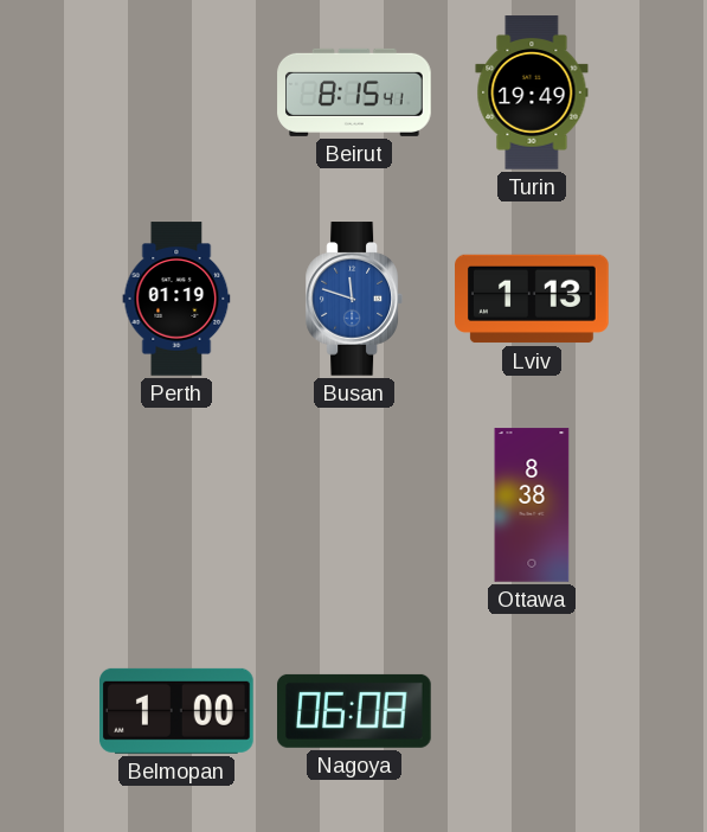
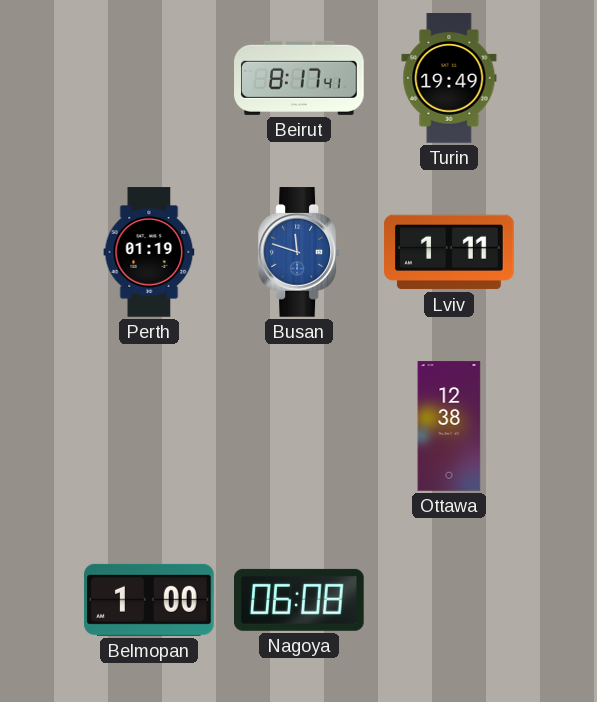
Beirut: 8:15 -> 8:17 (299, 78)
Lviv: 1:13 -> 1:11 (449, 252)
Ottawa: 8:38 -> 12:38 (449, 426)
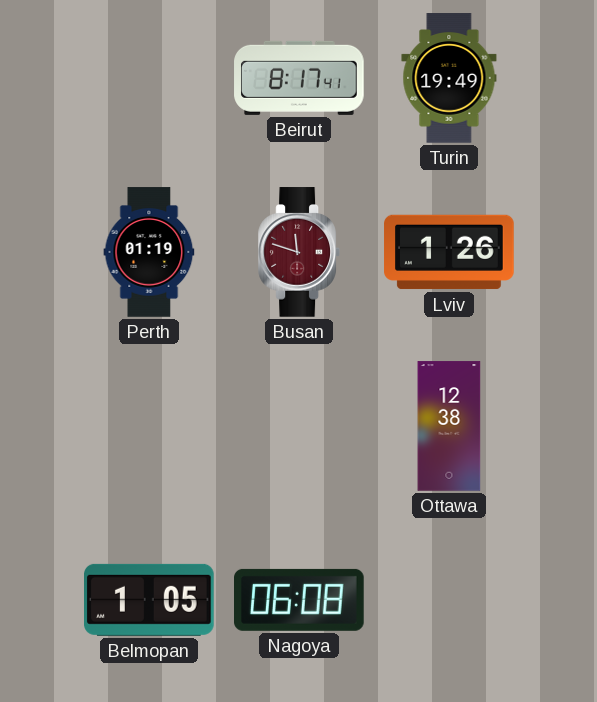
Busan dial: blue -> burgundy (298, 252)
Lviv: 1:11 -> 1:26 (449, 252)
Belmopan: 1:00 -> 1:05 (150, 600)
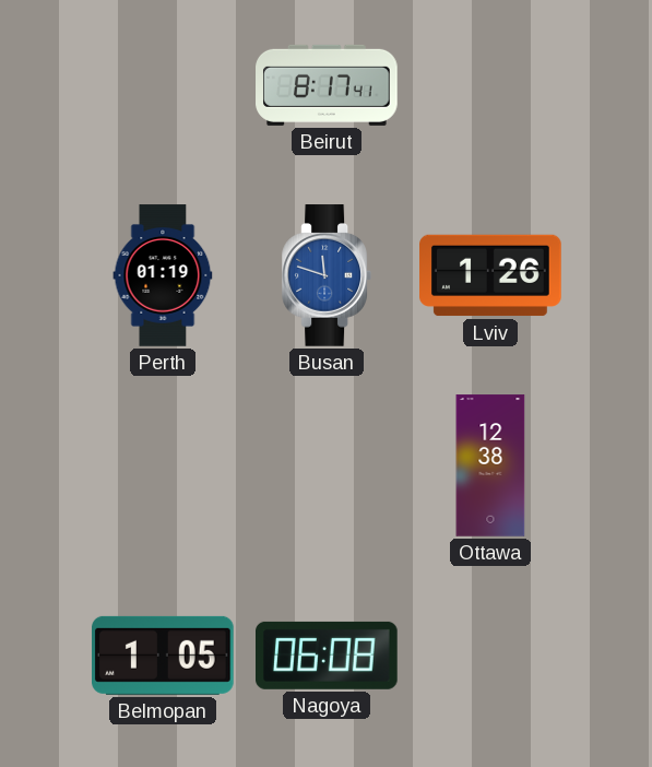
Turin: 19:49 -> none (449, 78)
Busan dial: burgundy -> blue (325, 275)
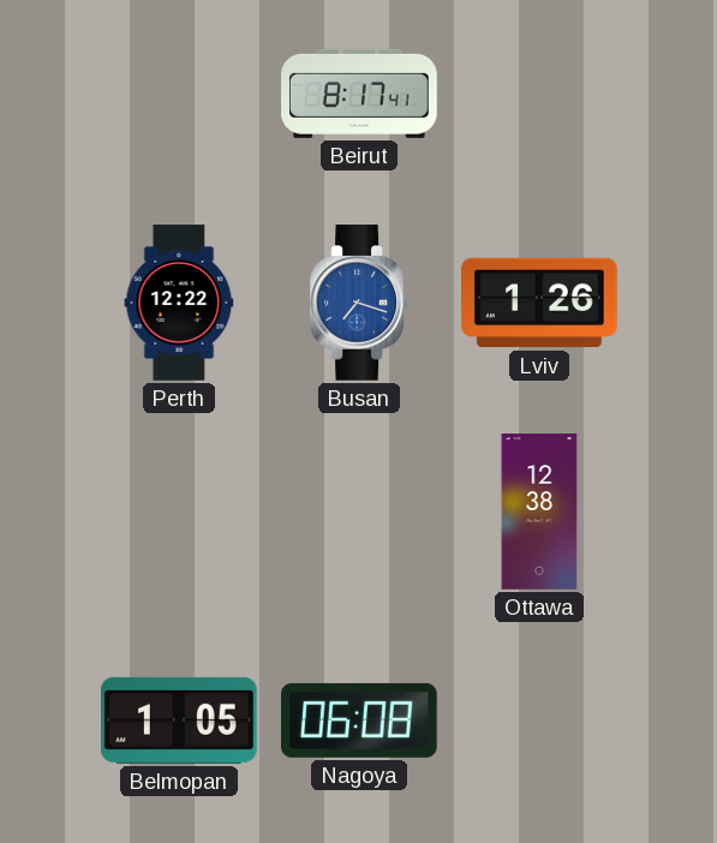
Perth: 01:19 -> 12:22 (179, 303)
Busan: 11:48 -> 7:18 (358, 303)
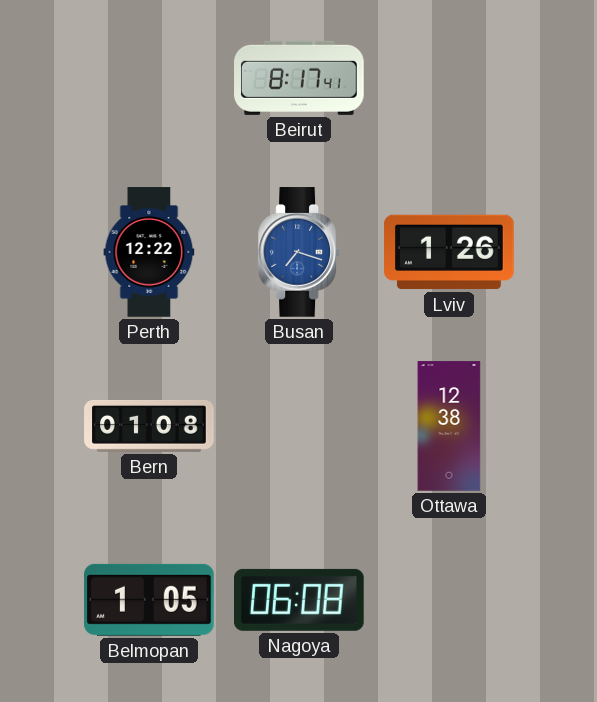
Bern: none -> 01:08 (149, 426)
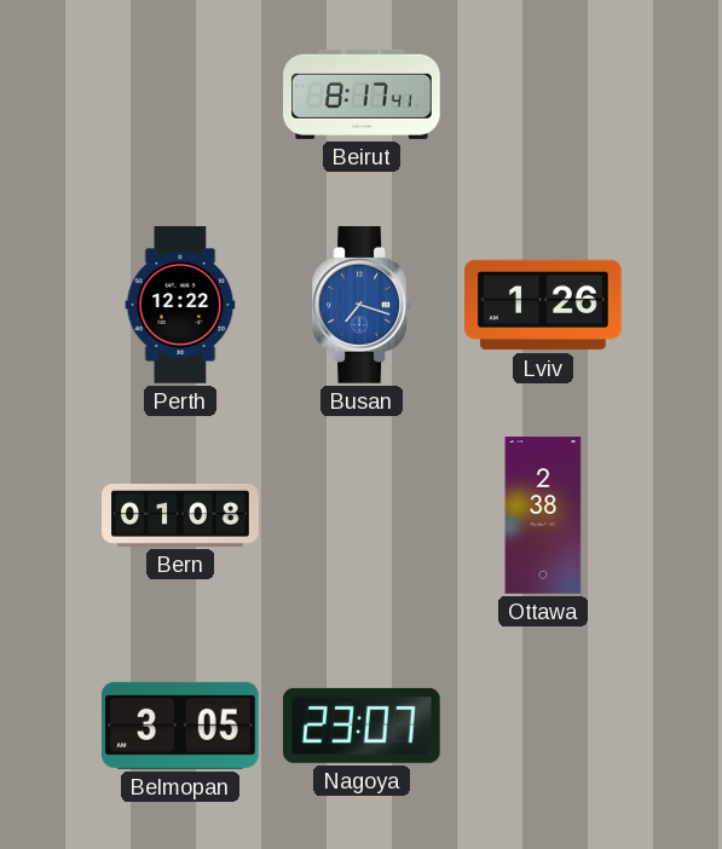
Ottawa: 12:38 -> 2:38 (543, 515)
Belmopan: 1:05 -> 3:05 (181, 726)
Nagoya: 06:08 -> 23:07 (363, 726)
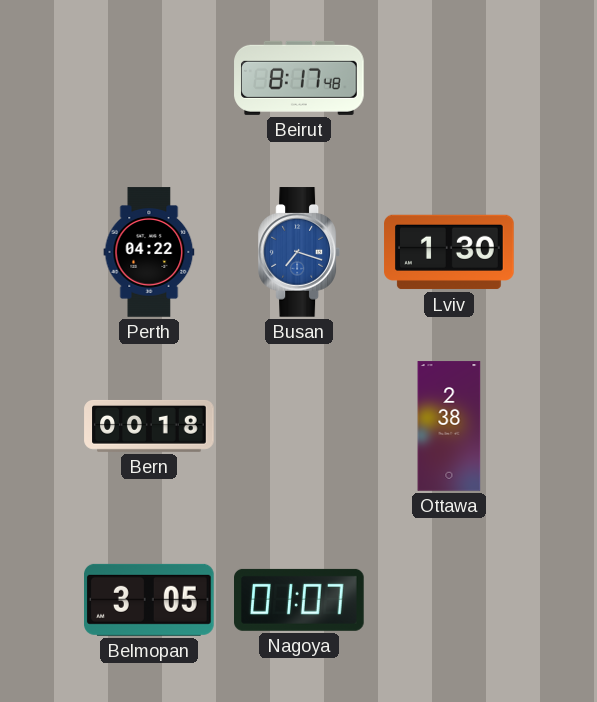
Beirut: 8:17:41 -> 8:17:48 (299, 78)
Perth: 12:22 -> 04:22 (149, 252)
Lviv: 1:26 -> 1:30 (449, 252)
Bern: 01:08 -> 00:18 (149, 426)
Nagoya: 23:07 -> 01:07 (300, 600)
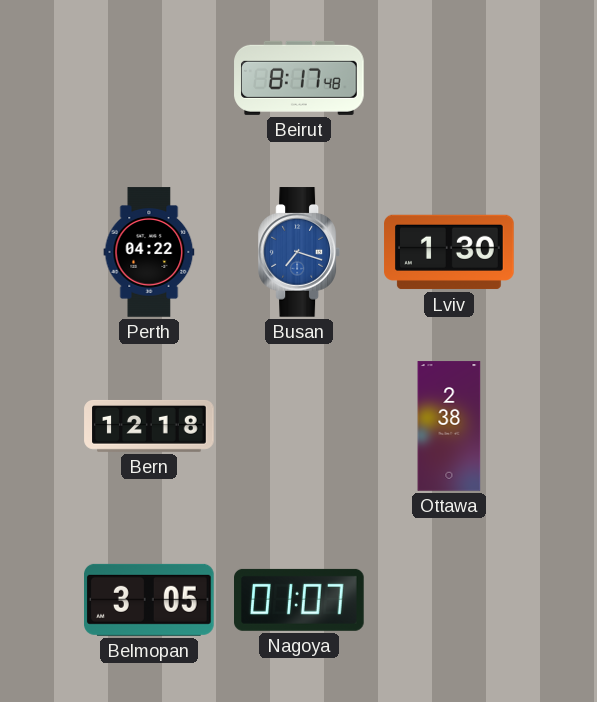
Bern: 00:18 -> 12:18 (149, 426)
